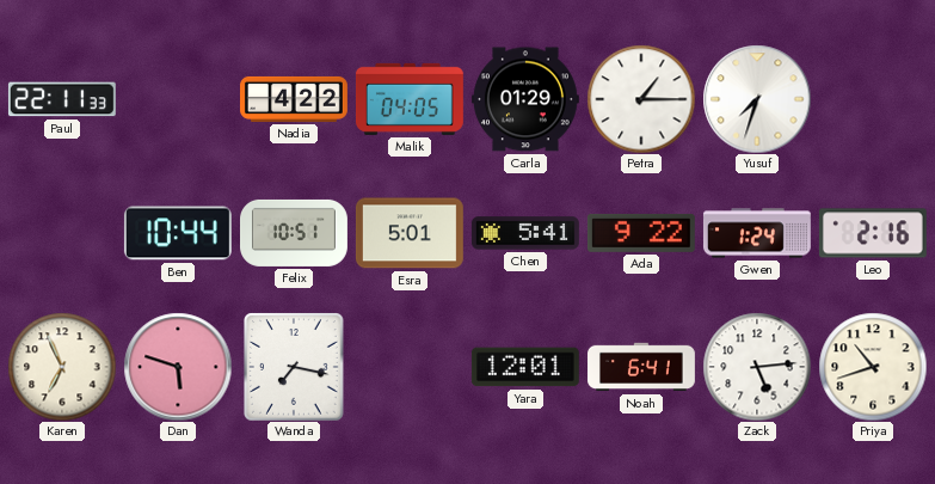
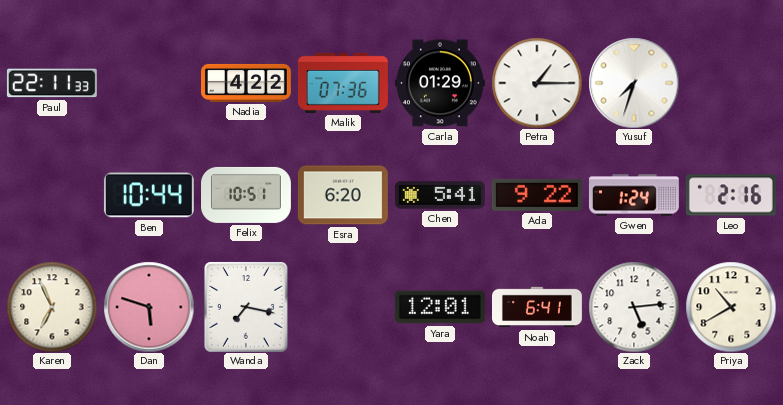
Malik: 04:05 -> 07:36 (343, 83)
Esra: 5:01 -> 6:20 (343, 195)
Priya: 10:42 -> 10:40 (731, 307)
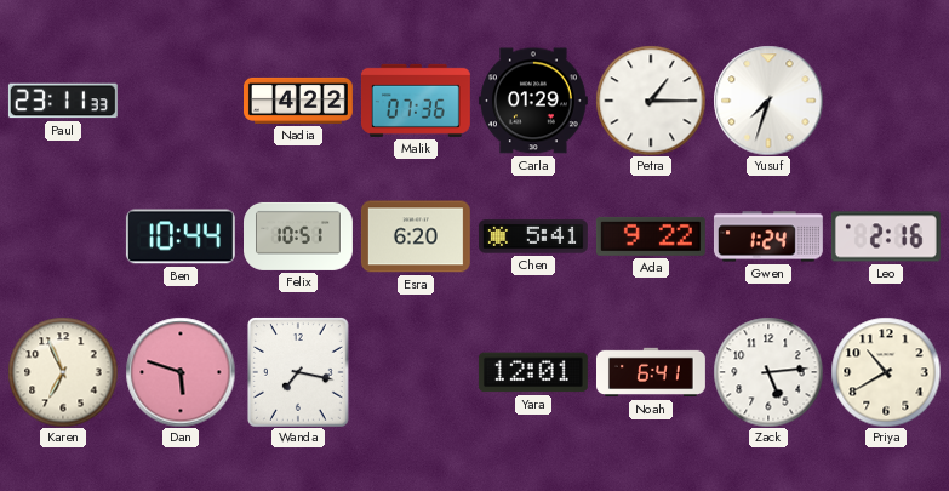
Paul: 22:11 -> 23:11 (63, 101)
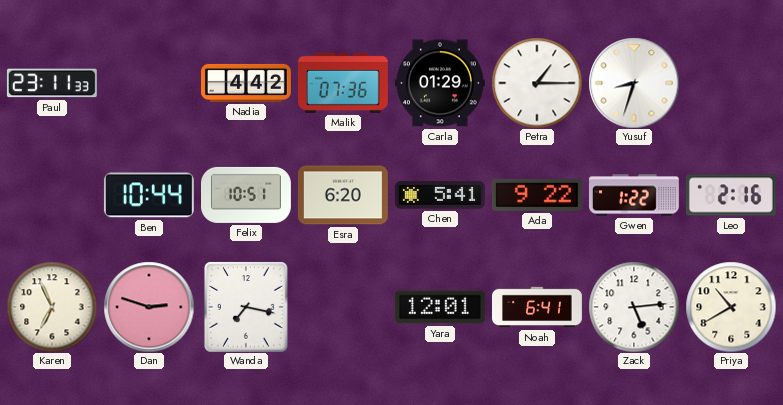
Nadia: 4:22 -> 4:42 (247, 83)
Yusuf: 7:33 -> 8:33 (634, 83)
Gwen: 1:24 -> 1:22 (634, 195)
Dan: 5:48 -> 2:48 (149, 307)
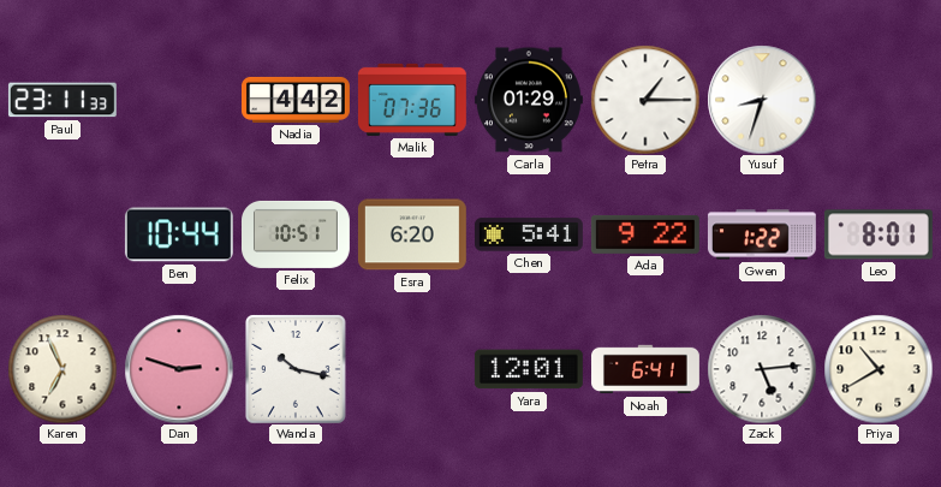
Leo: 2:16 -> 8:01 (879, 234)
Wanda: 7:17 -> 10:17 (297, 369)
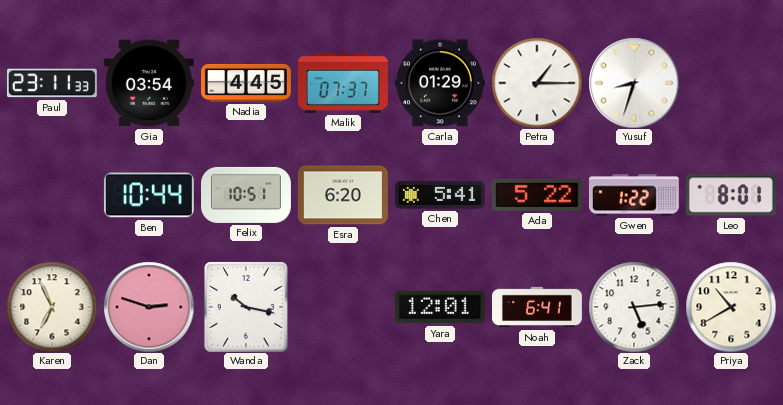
Gia: none -> 03:54 (149, 83)
Nadia: 4:42 -> 4:45 (247, 83)
Malik: 07:36 -> 07:37 (343, 83)
Ada: 9:22 -> 5:22 (537, 195)
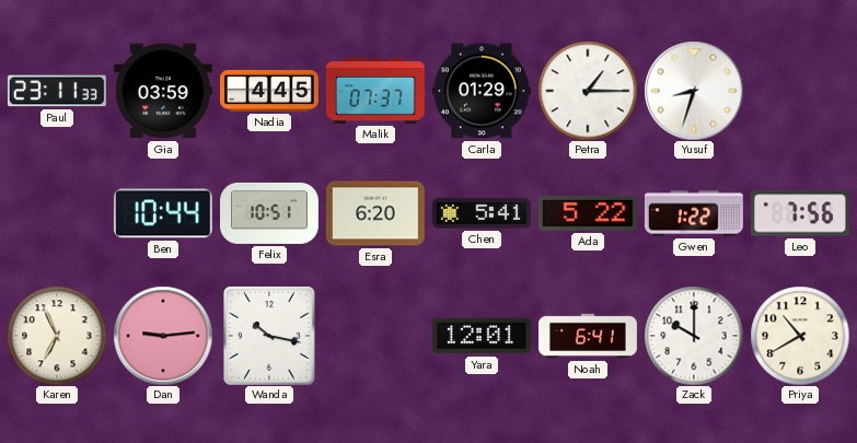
Gia: 03:54 -> 03:59 (163, 91)
Leo: 8:01 -> 7:56 (800, 213)
Dan: 2:48 -> 9:14 (163, 336)
Zack: 5:14 -> 10:00 (694, 336)
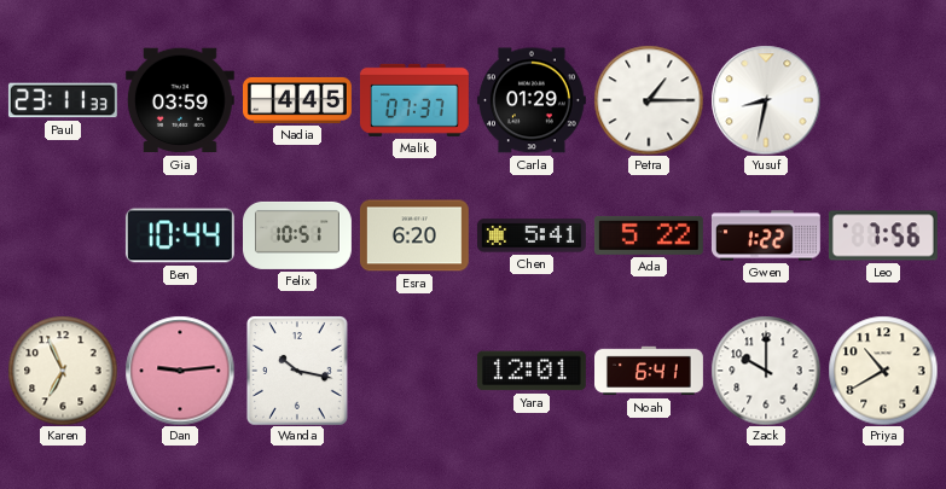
Yusuf: 8:33 -> 8:32 (766, 100)
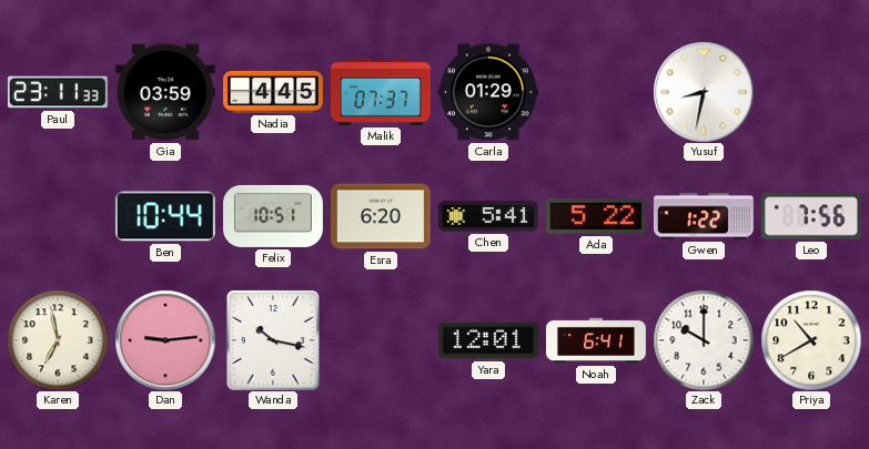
Petra: 1:15 -> none (649, 100)
Karen: 6:56 -> 6:58 (58, 340)
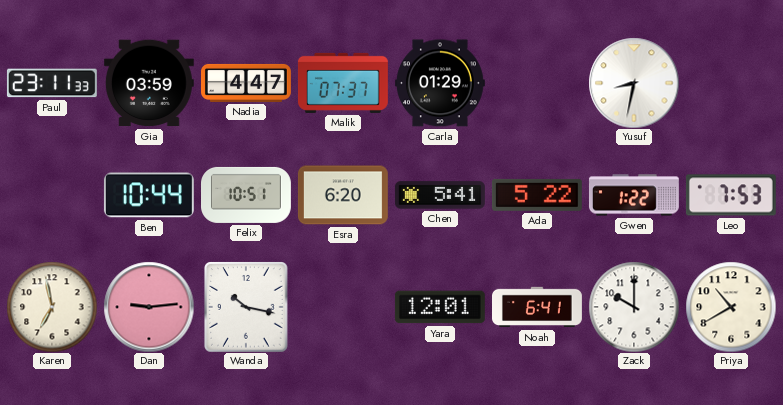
Nadia: 4:45 -> 4:47 (247, 83)
Leo: 7:56 -> 7:53 (731, 195)
